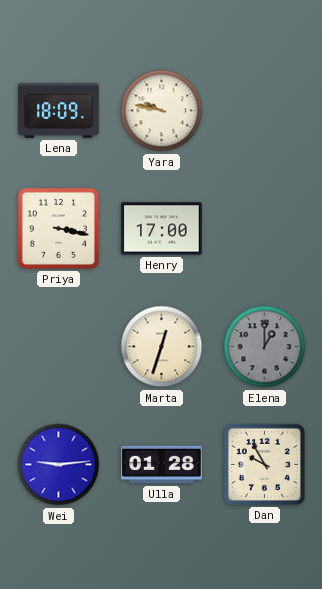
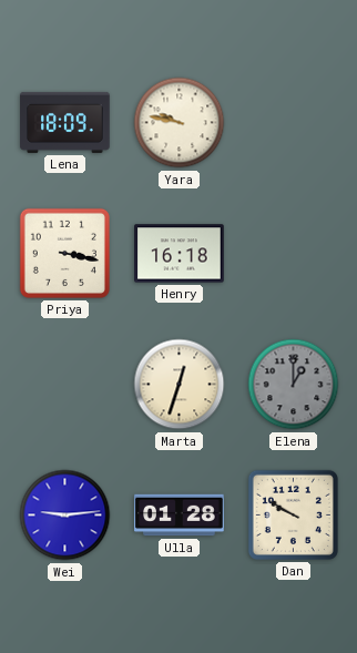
Henry: 17:00 -> 16:18 (180, 254)
Dan: 9:55 -> 9:50 (293, 514)
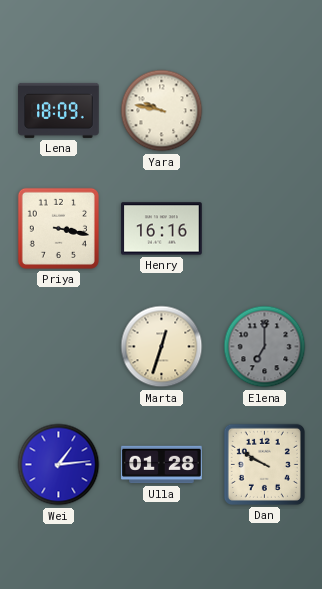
Henry: 16:18 -> 16:16 (162, 229)
Elena: 1:00 -> 7:00 (265, 347)
Wei: 9:14 -> 1:14 (59, 465)
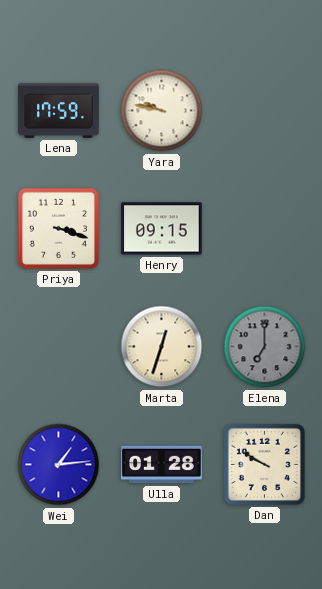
Lena: 18:09 -> 17:59 (59, 110)
Priya: 3:17 -> 3:18 (58, 228)
Henry: 16:16 -> 09:15 (162, 229)
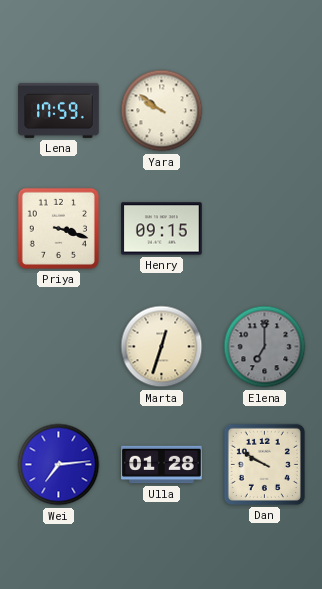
Yara: 9:47 -> 9:51 (162, 111)
Wei: 1:14 -> 7:14 (59, 465)
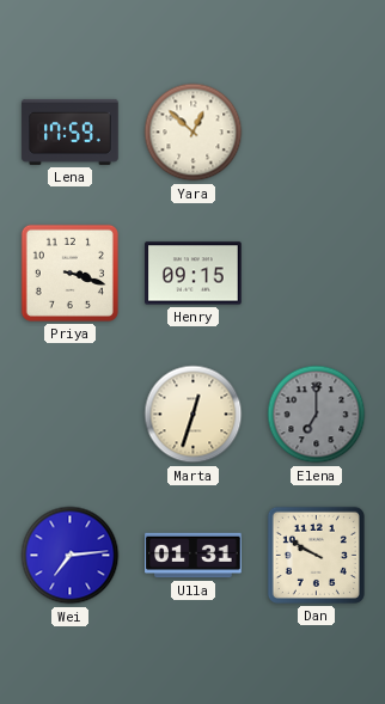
Yara: 9:51 -> 12:52 (194, 133)
Ulla: 01:28 -> 01:31 (194, 556)
